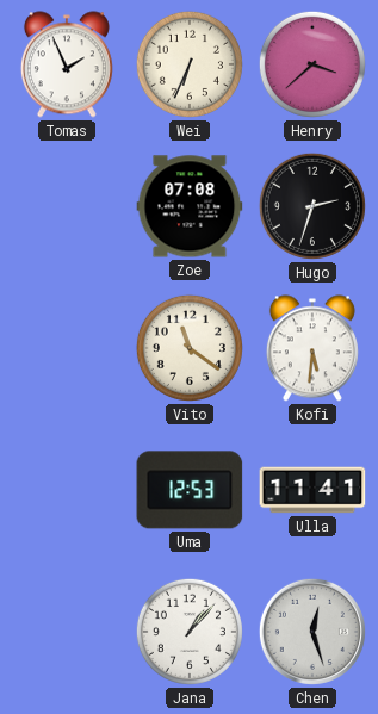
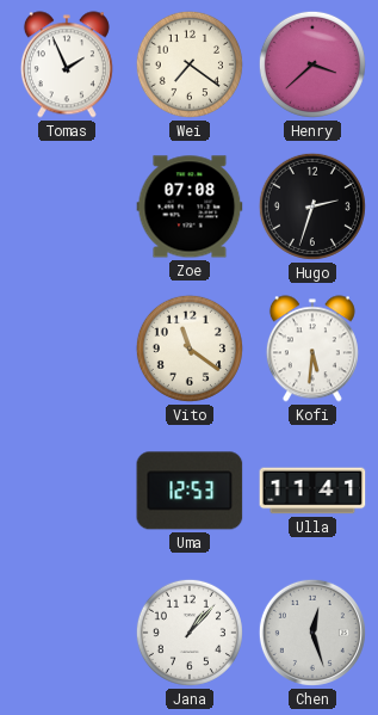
Wei: 6:34 -> 7:21 (190, 64)
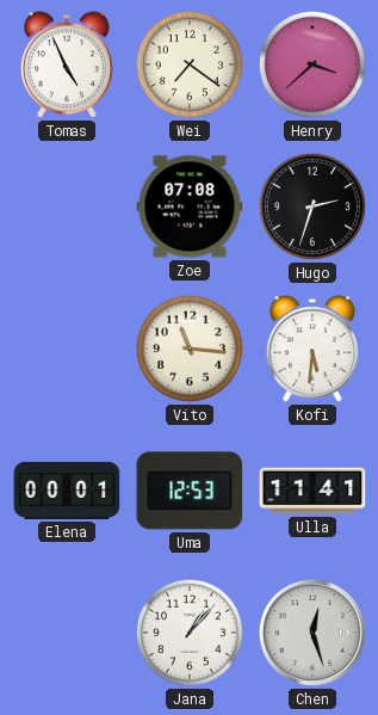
Tomas: 1:56 -> 4:56 (67, 64)
Vito: 11:21 -> 11:16 (190, 349)
Elena: none -> 00:01 (67, 491)
